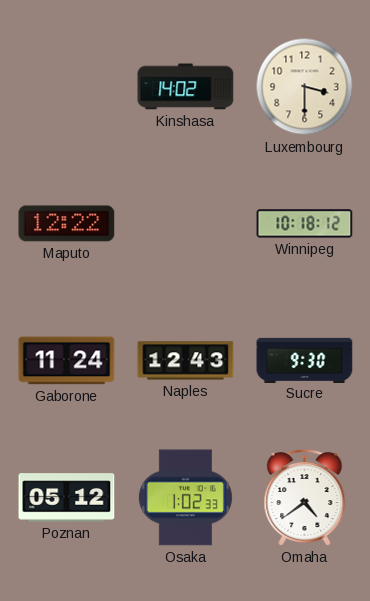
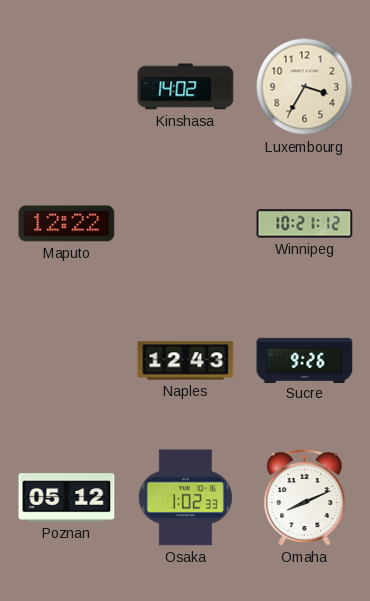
Luxembourg: 3:30 -> 3:35 (305, 87)
Winnipeg: 10:18 -> 10:21 (305, 224)
Gaborone: 11:24 -> none (67, 361)
Sucre: 9:30 -> 9:26 (305, 360)
Omaha: 4:39 -> 8:11 (305, 498)
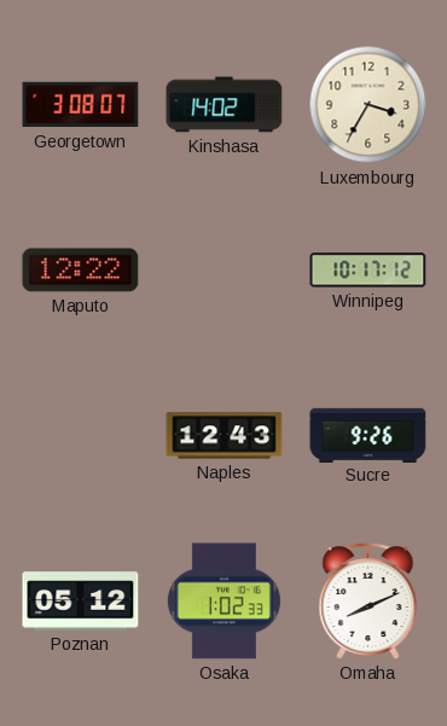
Georgetown: none -> 3:08 (81, 105)
Winnipeg: 10:21 -> 10:17 (368, 271)
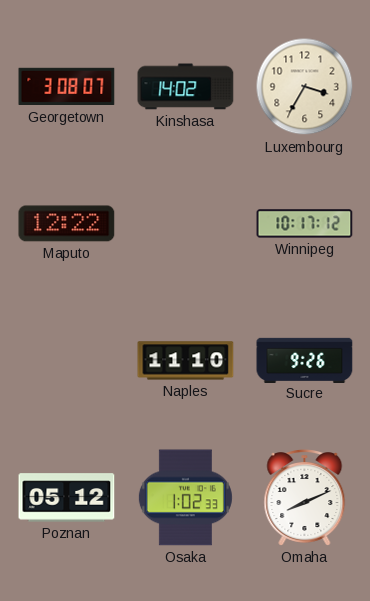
Naples: 12:43 -> 11:10 (186, 361)
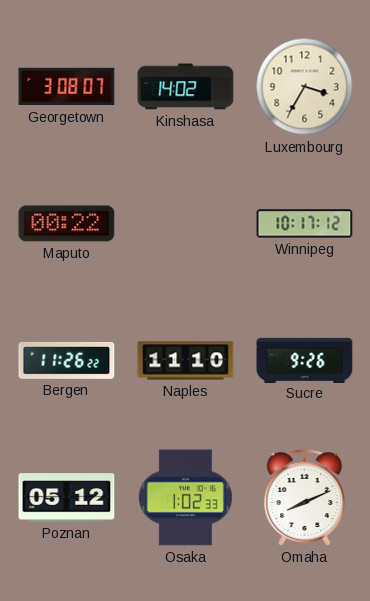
Maputo: 12:22 -> 00:22 (67, 224)
Bergen: none -> 11:26 (67, 360)
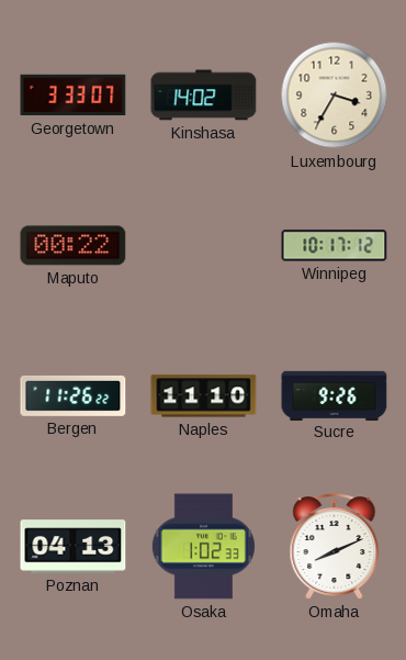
Georgetown: 3:08 -> 3:33 (74, 96)
Poznan: 05:12 -> 04:13 (74, 547)
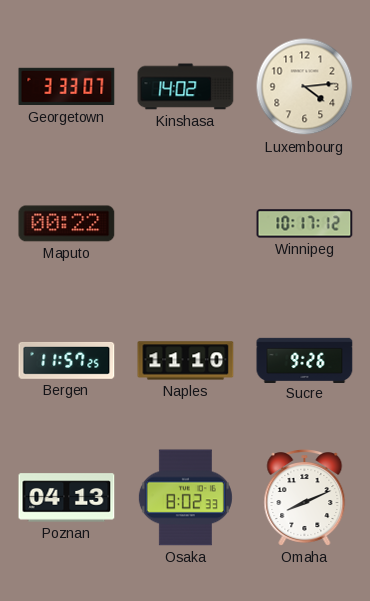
Luxembourg: 3:35 -> 4:14 (305, 87)
Bergen: 11:26 -> 11:57 (67, 360)
Osaka: 1:02 -> 8:02 (185, 498)
